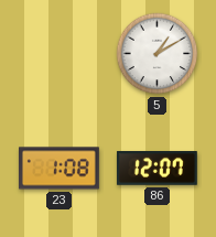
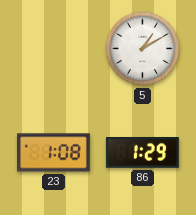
86: 12:07 -> 1:29 (142, 153)
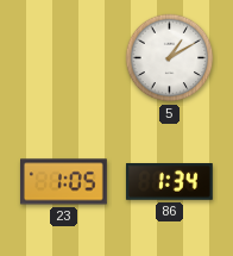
23: 1:08 -> 1:05 (64, 182)
86: 1:29 -> 1:34 (169, 182)
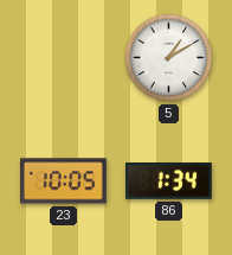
23: 1:05 -> 10:05 (64, 181)
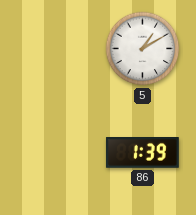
23: 10:05 -> none (64, 181)
86: 1:34 -> 1:39 (142, 153)
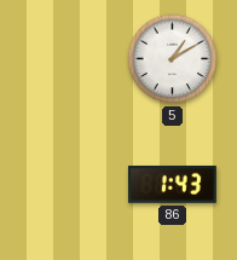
86: 1:39 -> 1:43 (172, 185)
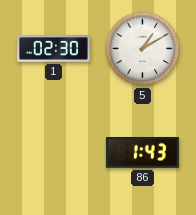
1: none -> 02:30 (54, 49)
